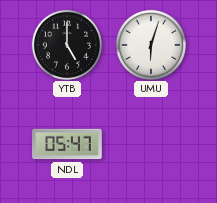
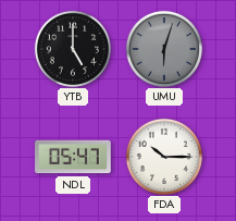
UMU dial: white -> grey (163, 48)
FDA: none -> 10:15 (163, 156)
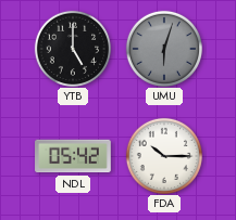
NDL: 05:47 -> 05:42 (73, 156)
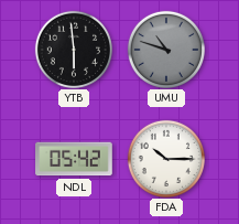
YTB: 5:00 -> 5:59 (73, 49)
UMU: 6:03 -> 10:48 (165, 49)
